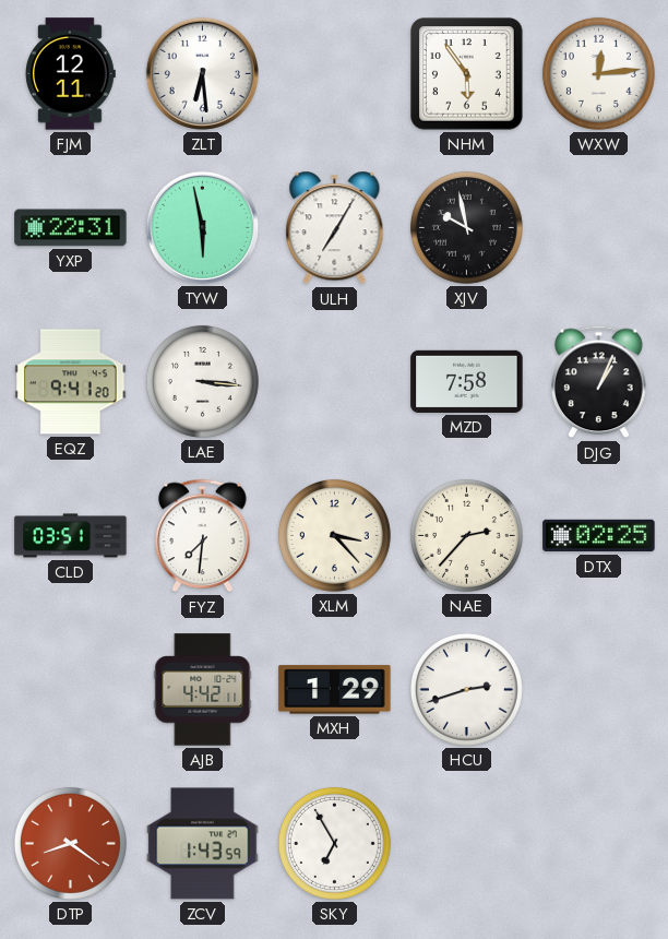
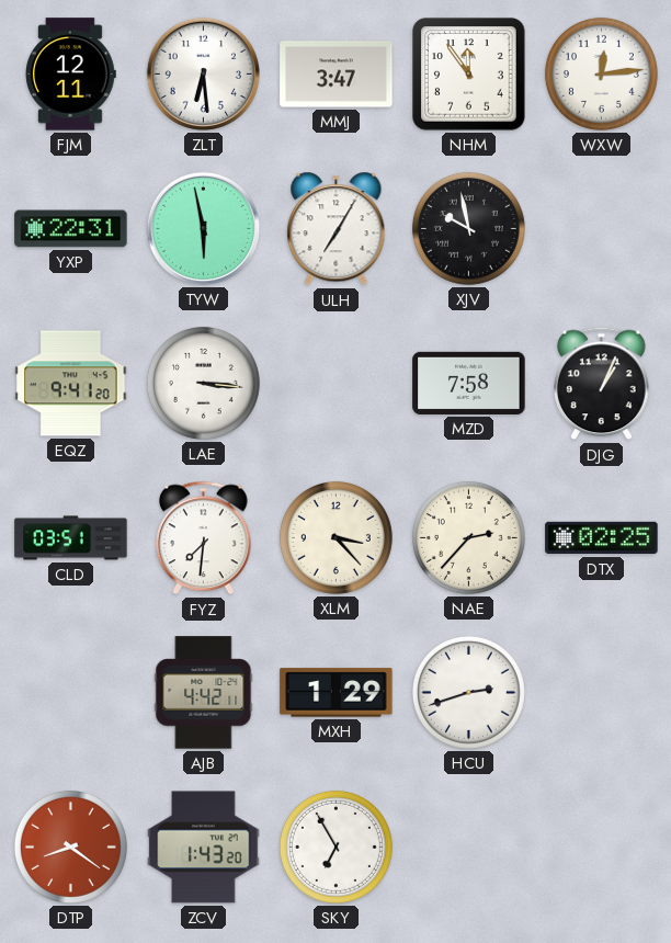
MMJ: none -> 3:47 (337, 75)
NHM: 5:54 -> 11:54 (469, 75)
ZCV: 1:43:59 -> 1:43:20 (204, 848)
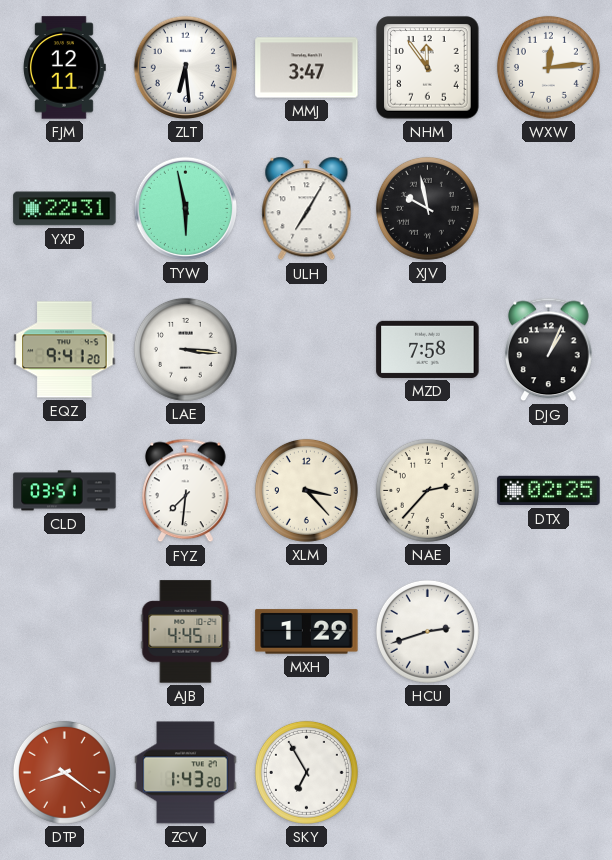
AJB: 4:42 -> 4:45 (186, 632)
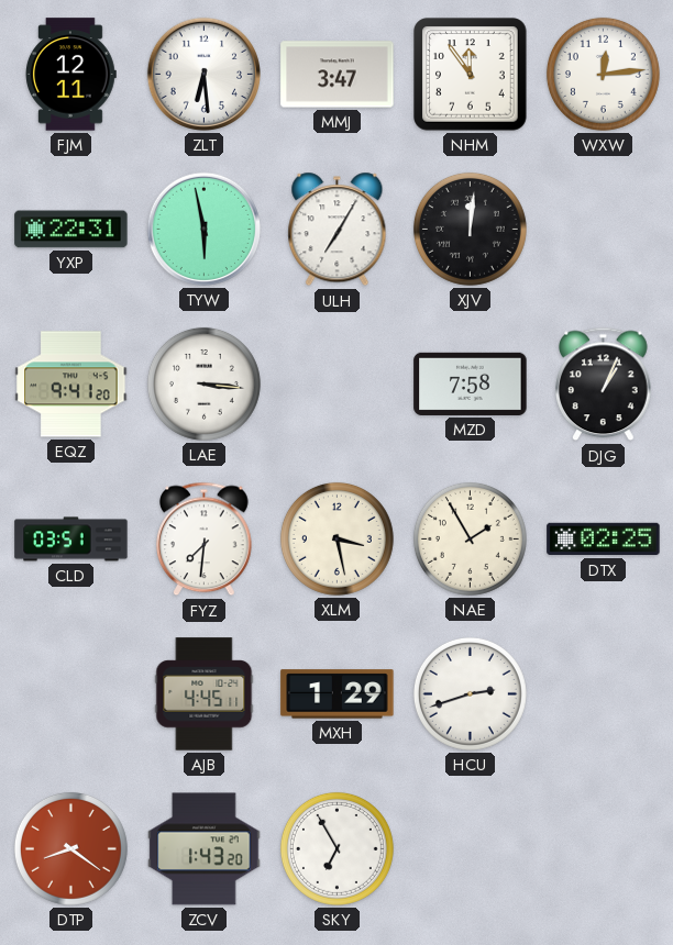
XJV: 9:58 -> 12:01 (470, 229)
XLM: 3:23 -> 3:28 (336, 538)
NAE: 2:37 -> 1:55 (470, 538)
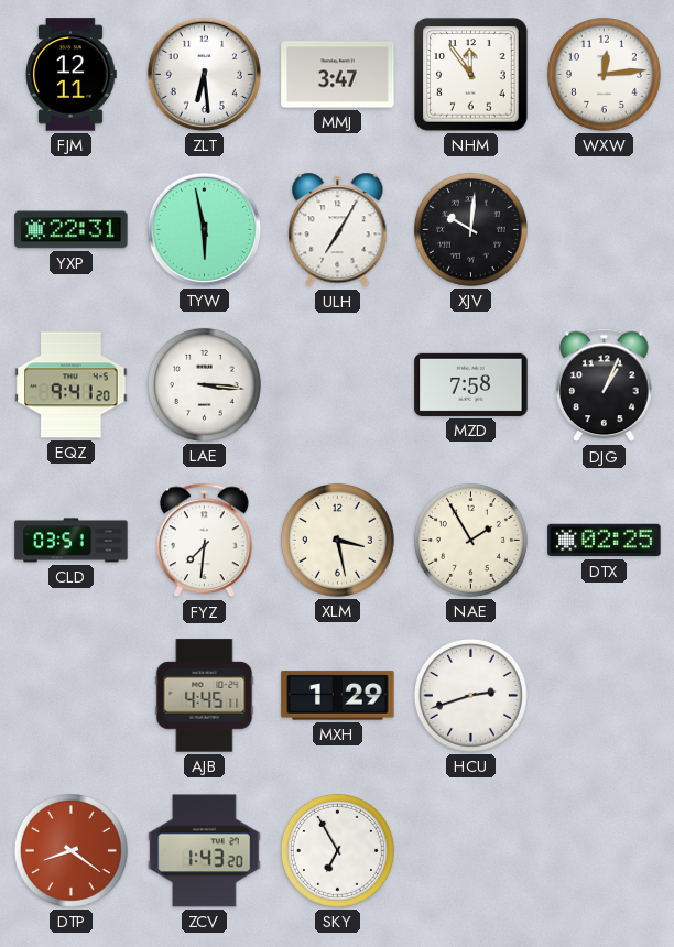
XJV: 12:01 -> 10:01 (470, 229)
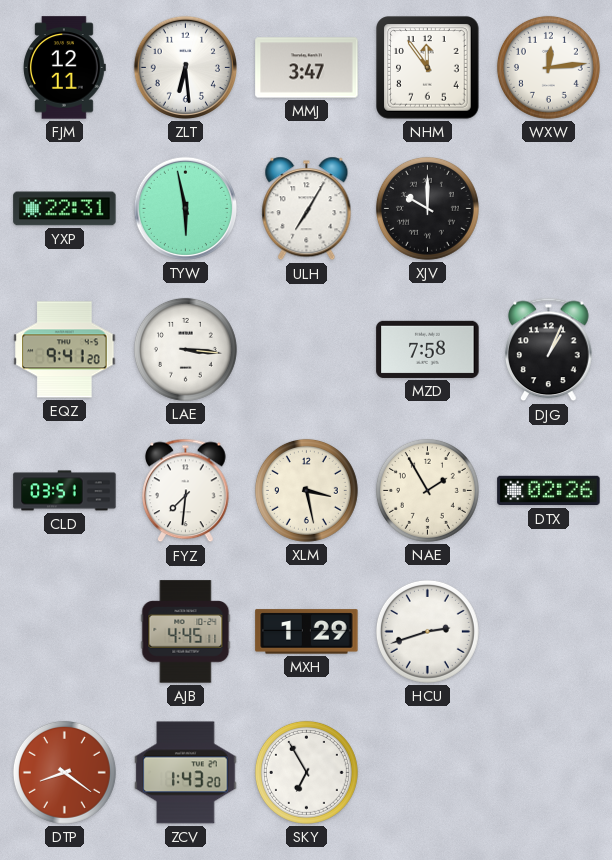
XJV: 10:01 -> 10:00 (427, 208)
DTX: 02:25 -> 02:26 (549, 491)
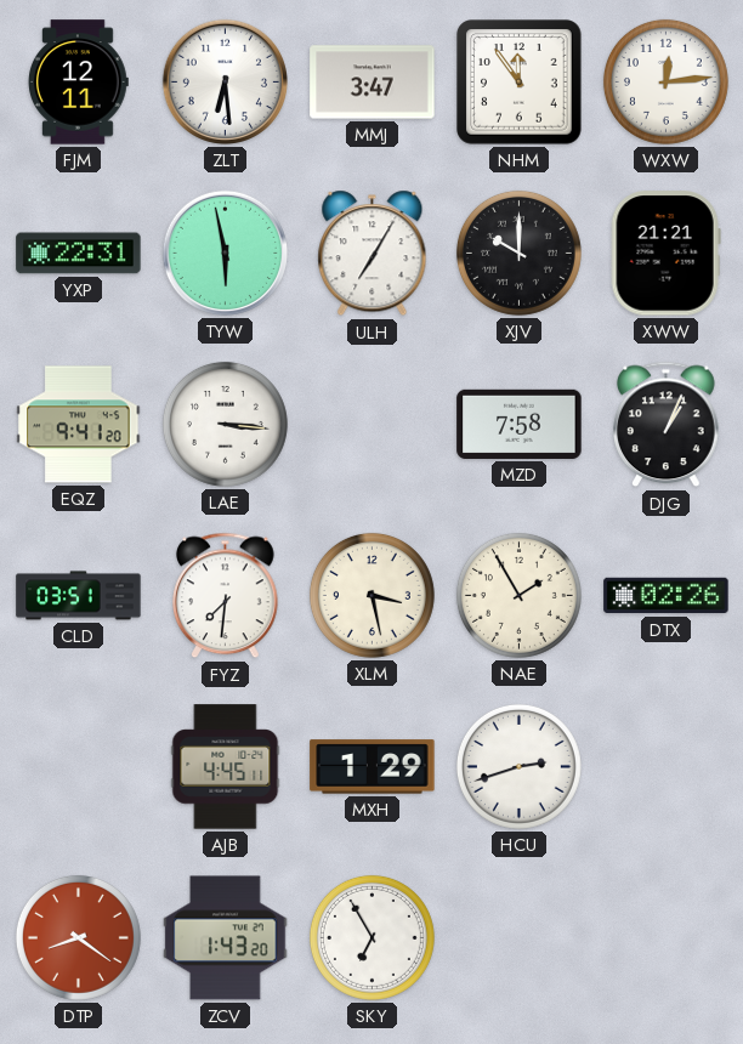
XWW: none -> 21:21 (665, 254)
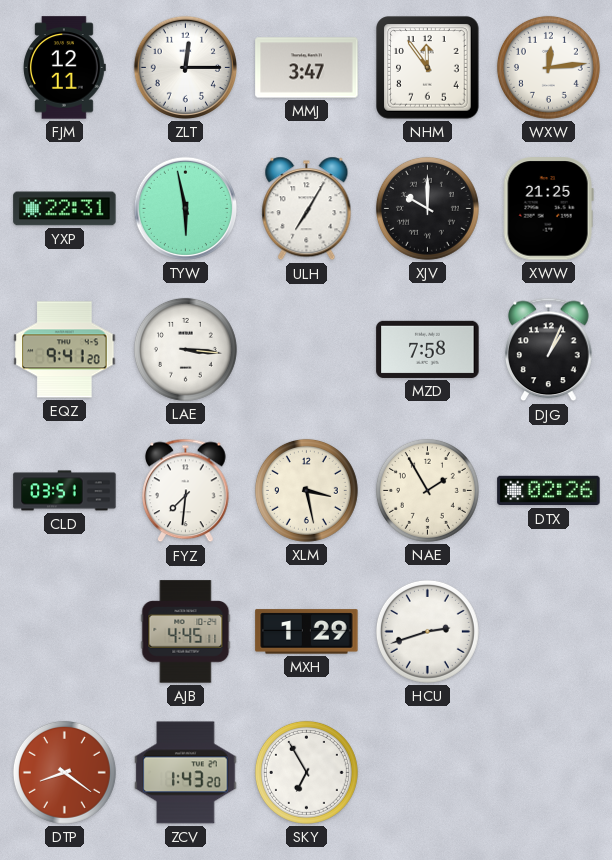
ZLT: 6:29 -> 12:15 (185, 67)
XWW: 21:21 -> 21:25 (548, 209)
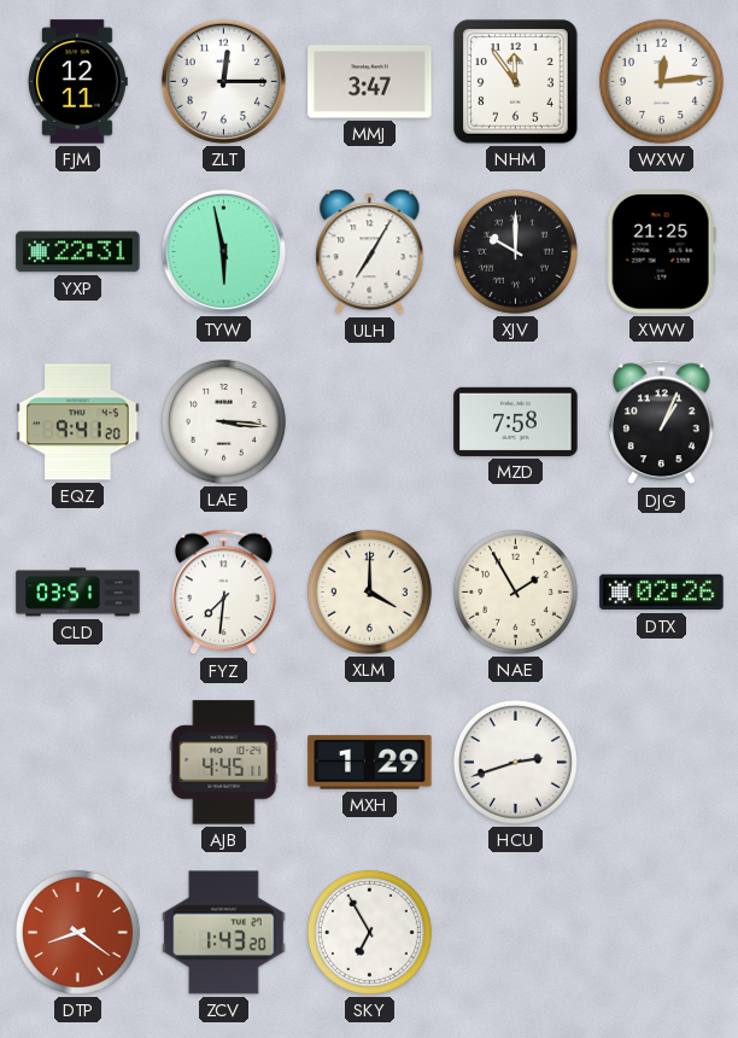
XLM: 3:28 -> 4:00 (369, 591)
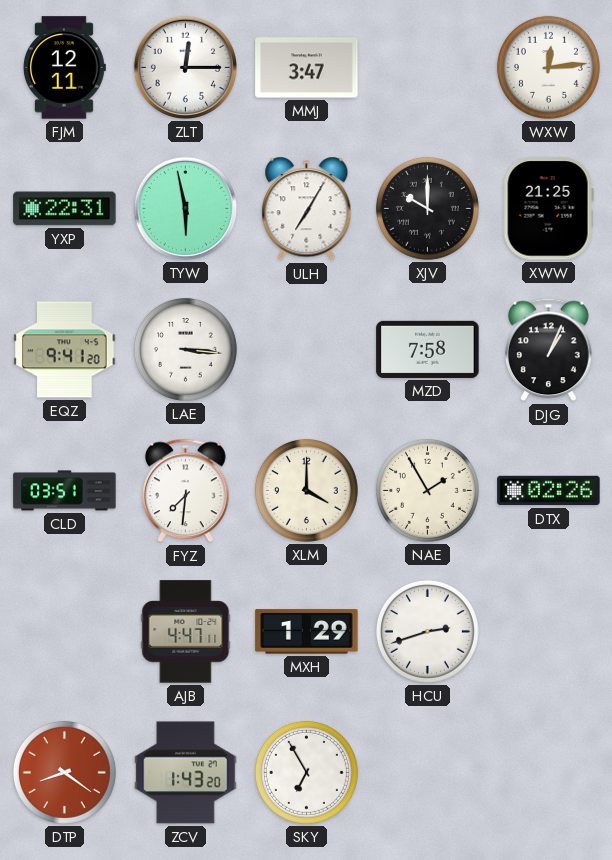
NHM: 11:54 -> none (516, 82)
AJB: 4:45 -> 4:47 (186, 632)
